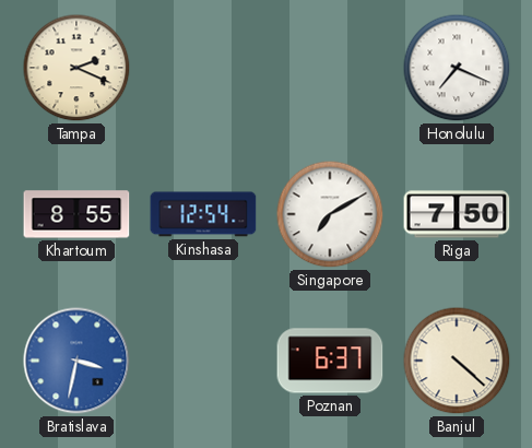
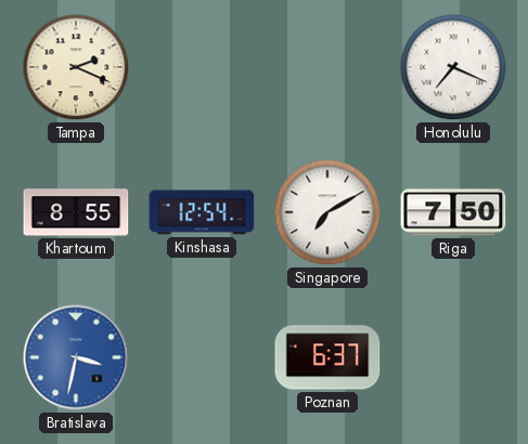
Banjul: 4:22 -> none (457, 361)
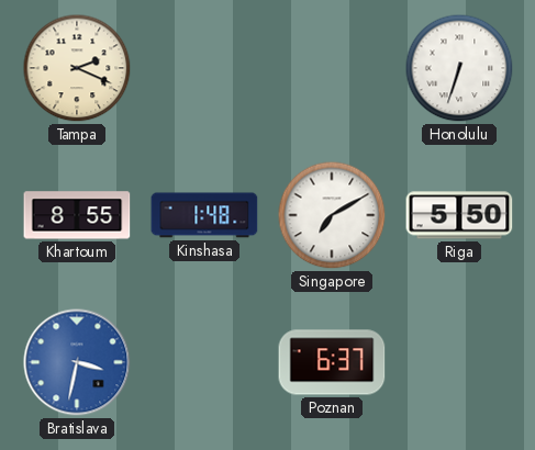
Honolulu: 7:19 -> 6:33 (459, 68)
Kinshasa: 12:54 -> 1:48 (204, 215)
Riga: 7:50 -> 5:50 (459, 215)
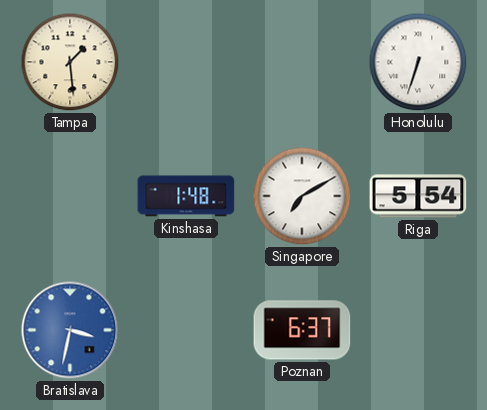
Tampa: 2:19 -> 1:29 (70, 62)
Khartoum: 8:55 -> none (77, 215)
Riga: 5:50 -> 5:54 (418, 196)
